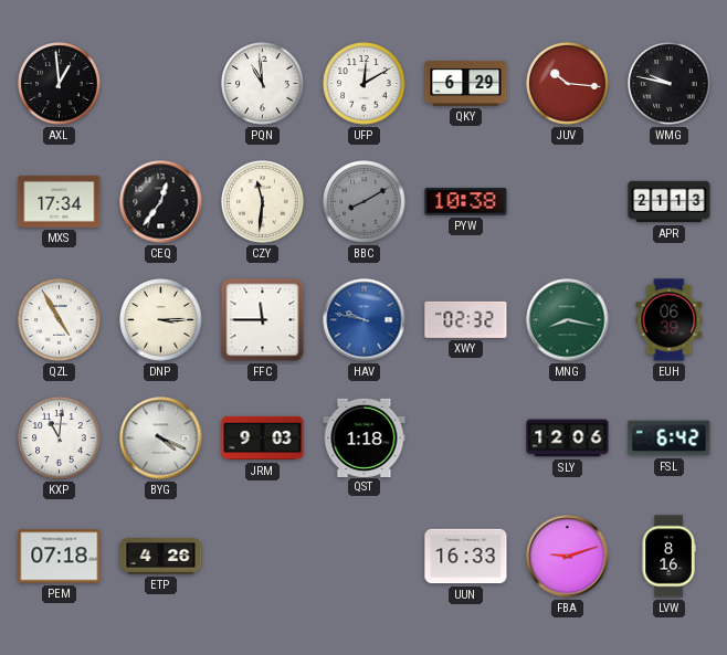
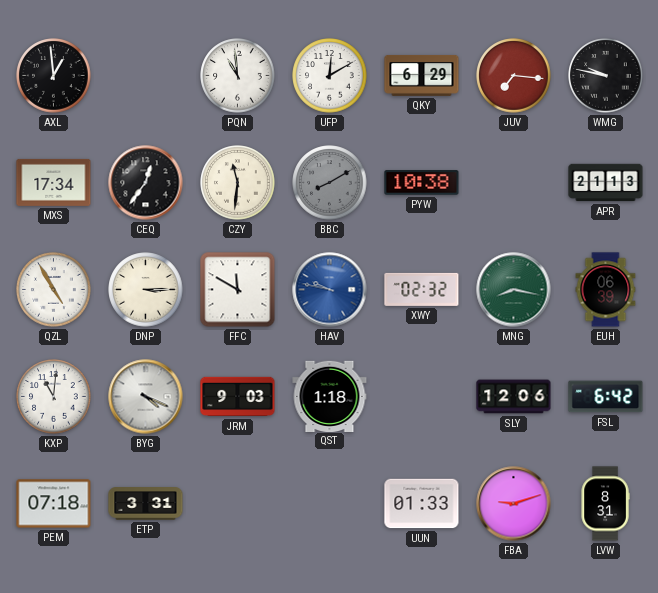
JUV: 10:16 -> 7:16 (514, 76)
FFC: 11:45 -> 11:50 (238, 290)
ETP: 4:26 -> 3:31 (146, 504)
UUN: 16:33 -> 01:33 (422, 504)
LVW: 8:16 -> 8:31 (605, 504)
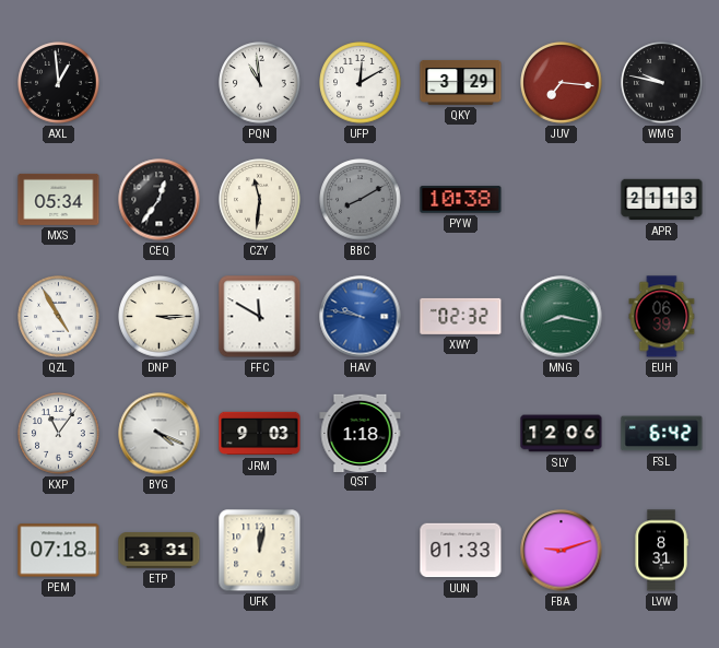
QKY: 6:29 -> 3:29 (461, 82)
MXS: 17:34 -> 05:34 (59, 199)
KXP: 11:01 -> 11:06 (59, 434)
UFK: none -> 12:02 (260, 551)
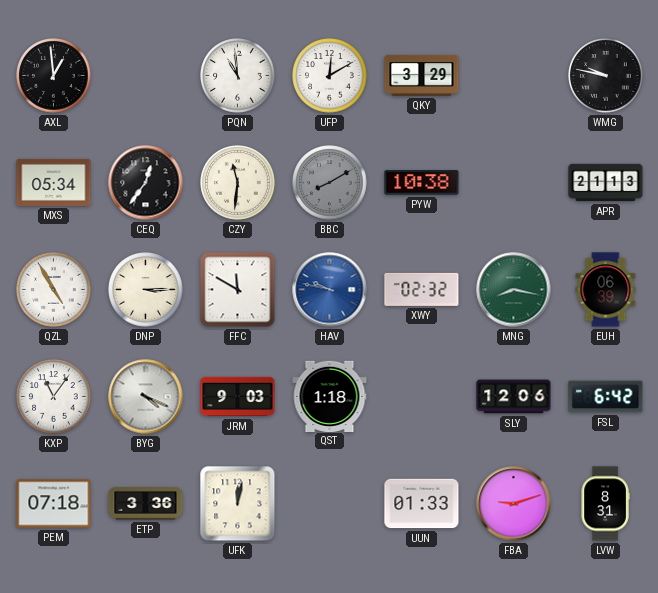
JUV: 7:16 -> none (562, 83)
ETP: 3:31 -> 3:36 (146, 504)
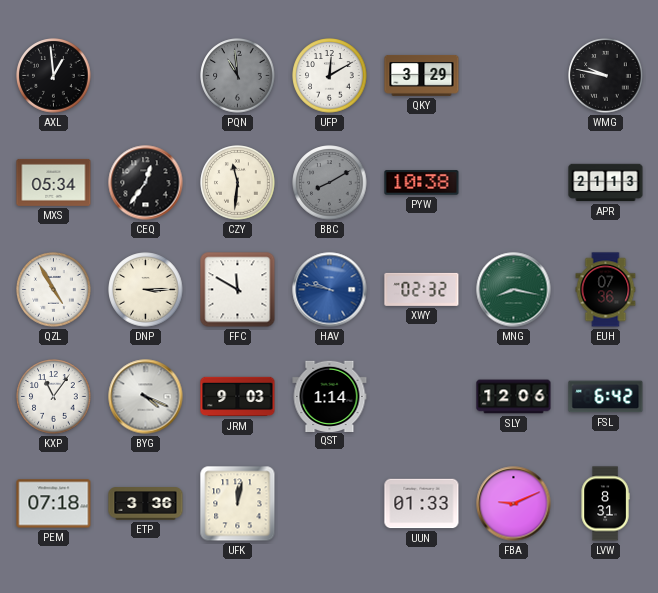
PQN dial: white -> grey (238, 76)
EUH: 06:39 -> 07:36 (606, 290)
QST: 1:18 -> 1:14 (330, 396)
FBA: 9:12 -> 9:11 (514, 504)
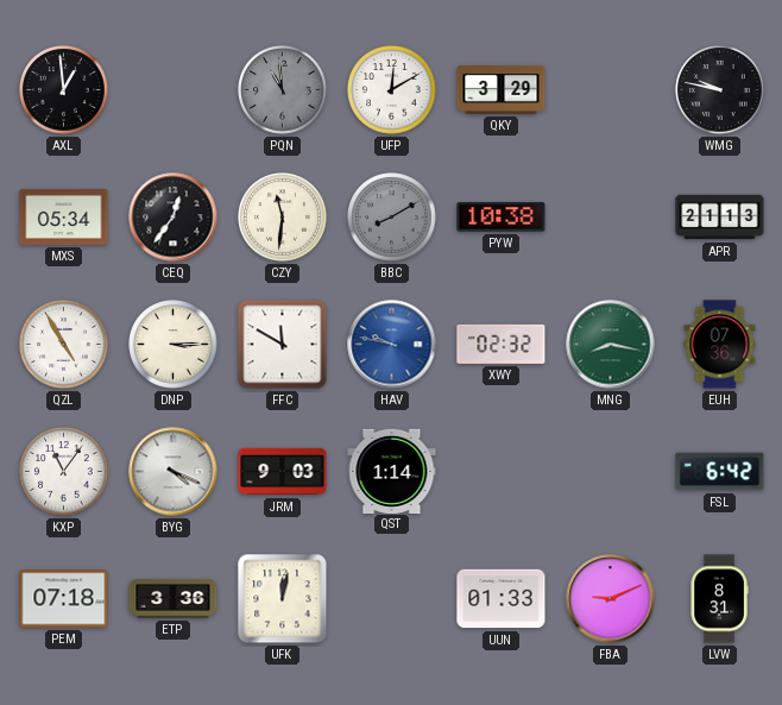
SLY: 12:06 -> none (514, 397)
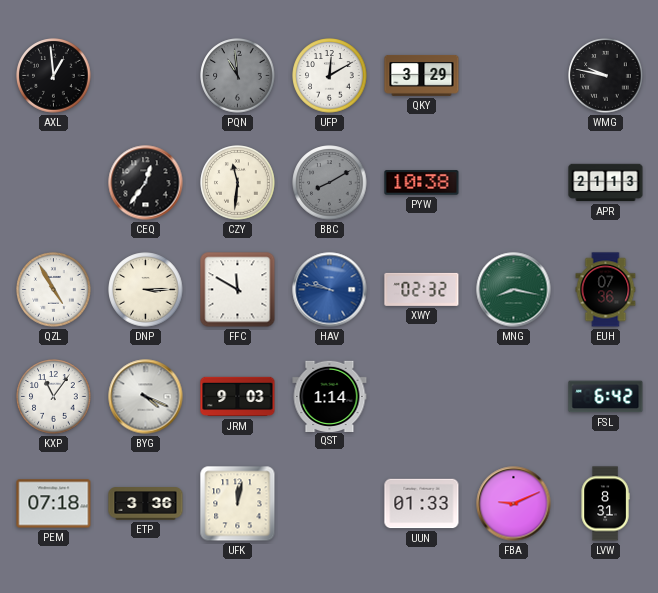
MXS: 05:34 -> none (64, 216)
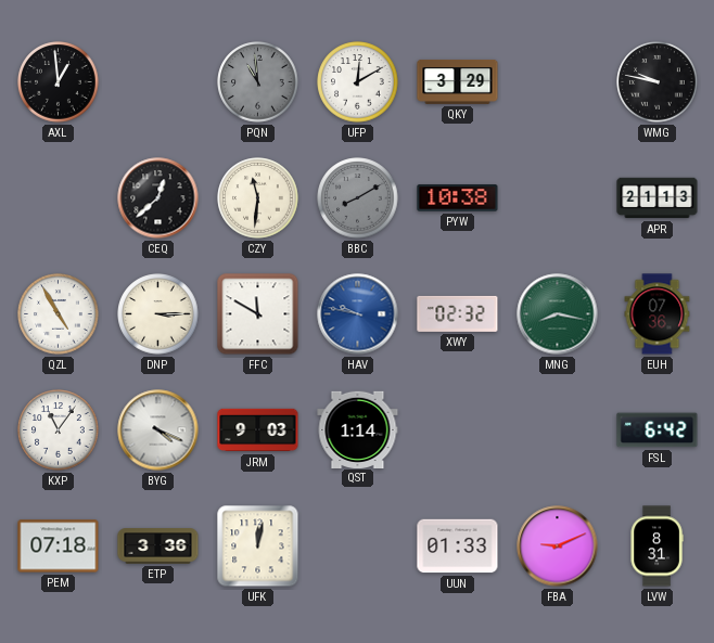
CEQ: 12:36 -> 12:38 (158, 198)
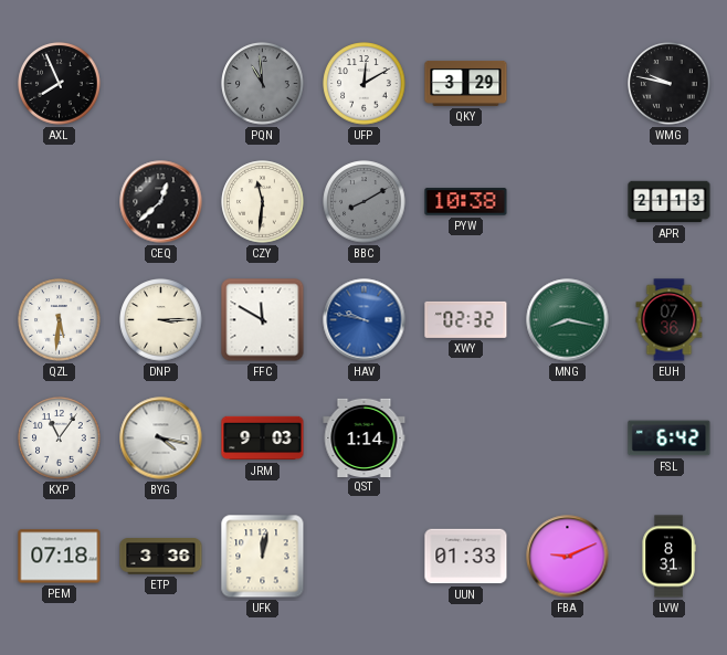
AXL: 12:59 -> 7:56 (60, 84)
QZL: 4:55 -> 5:31 (60, 320)
BYG: 4:19 -> 4:17 (161, 439)
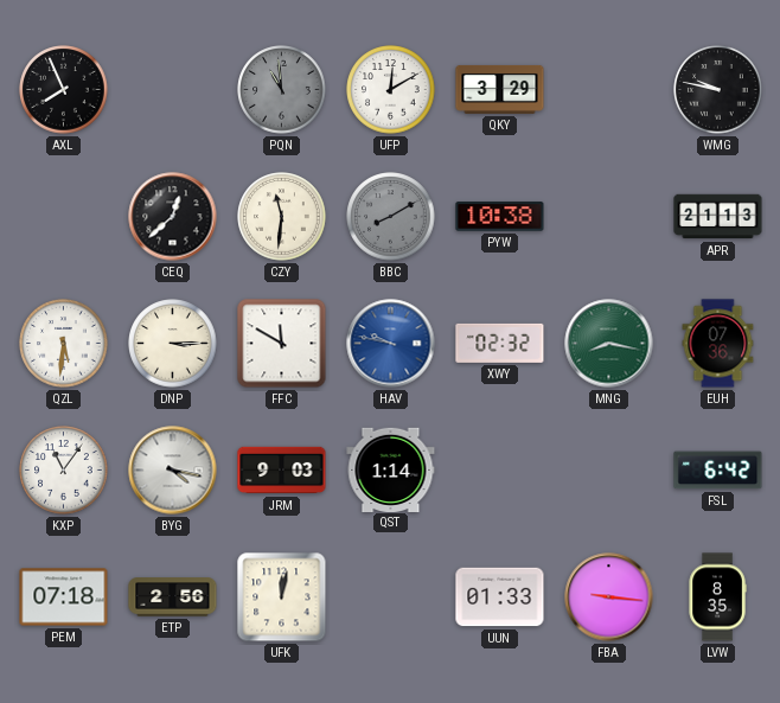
ETP: 3:36 -> 2:56 (173, 597)
FBA: 9:11 -> 9:16 (609, 597)
LVW: 8:31 -> 8:35 (717, 597)
